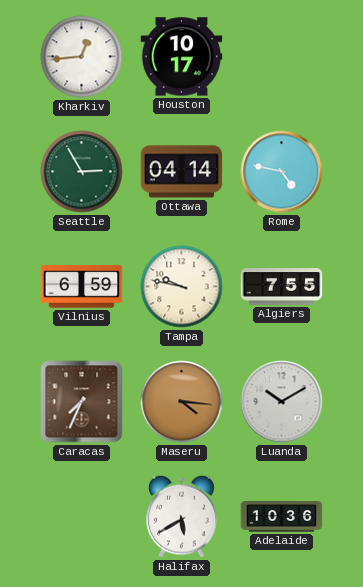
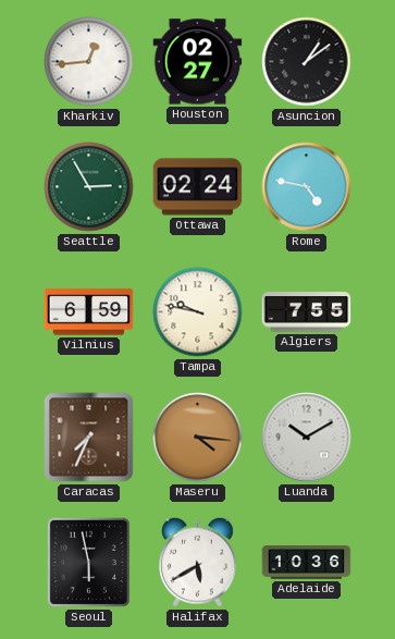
Houston: 10:17 -> 02:27 (198, 62)
Asuncion: none -> 1:09 (307, 62)
Ottawa: 04:14 -> 02:24 (198, 187)
Seoul: none -> 5:58 (88, 562)
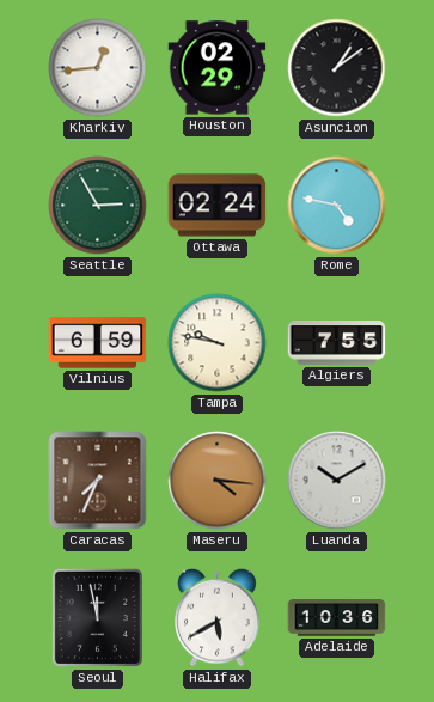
Houston: 02:27 -> 02:29 (218, 68)
Seoul: 5:58 -> 11:58 (97, 617)
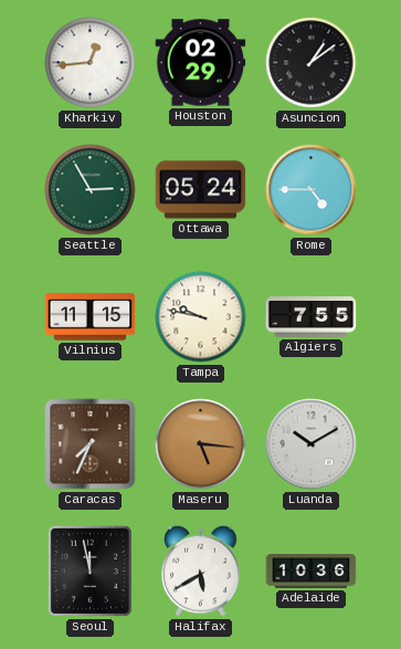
Ottawa: 02:24 -> 05:24 (201, 190)
Rome: 4:47 -> 4:45 (312, 190)
Vilnius: 6:59 -> 11:15 (91, 317)
Maseru: 4:16 -> 5:16 (201, 444)
